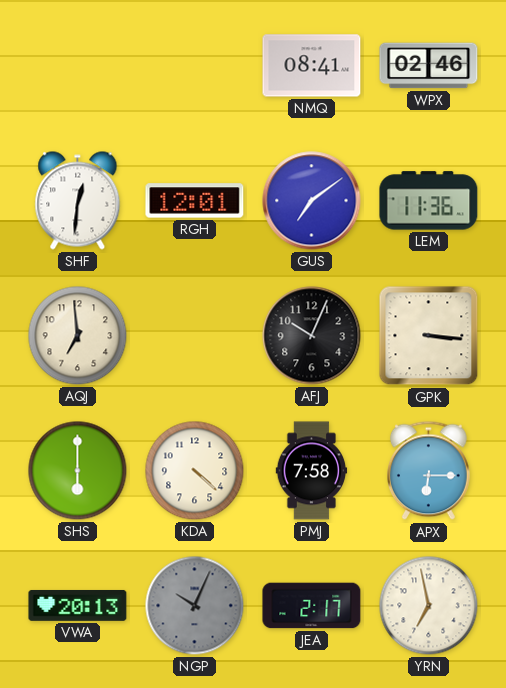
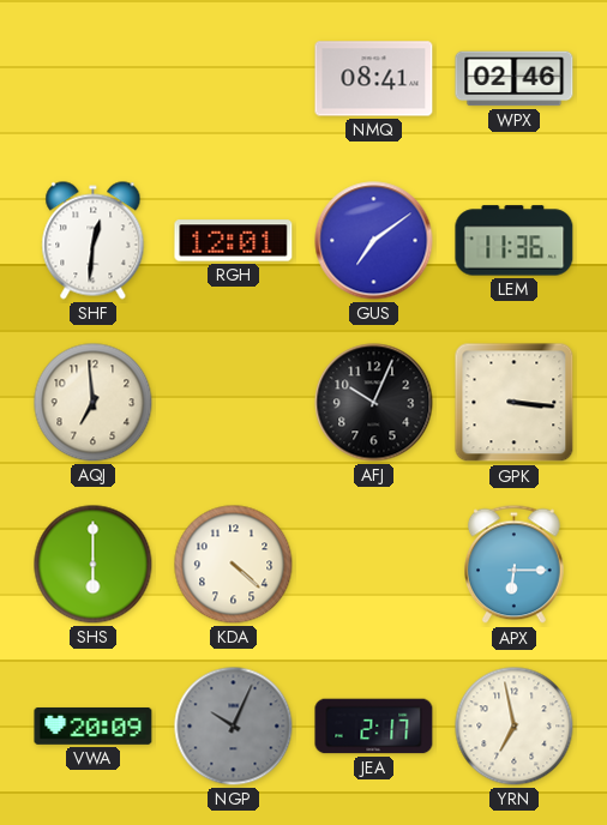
PMJ: 7:58 -> none (312, 471)
VWA: 20:13 -> 20:09 (94, 725)
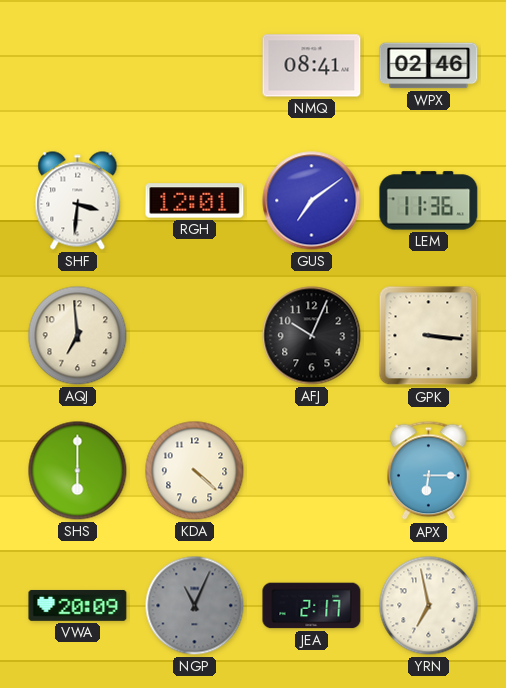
SHF: 12:31 -> 3:31 (78, 201)
NGP: 10:04 -> 11:04 (195, 606)
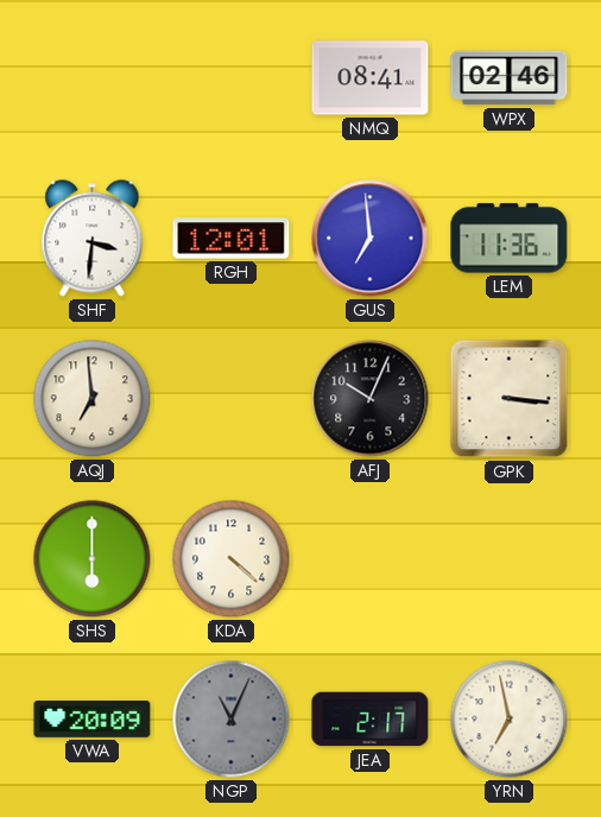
GUS: 7:09 -> 6:59 (371, 239)
APX: 6:15 -> none (429, 471)
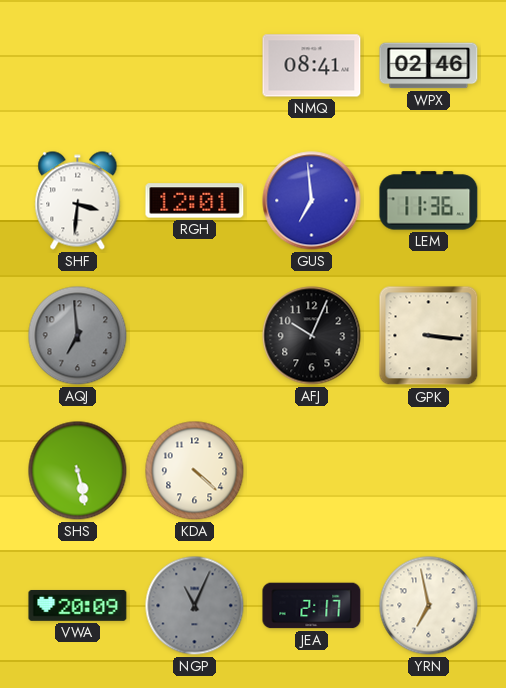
AQJ dial: cream -> grey (78, 336)
SHS: 6:00 -> 5:28 (78, 471)
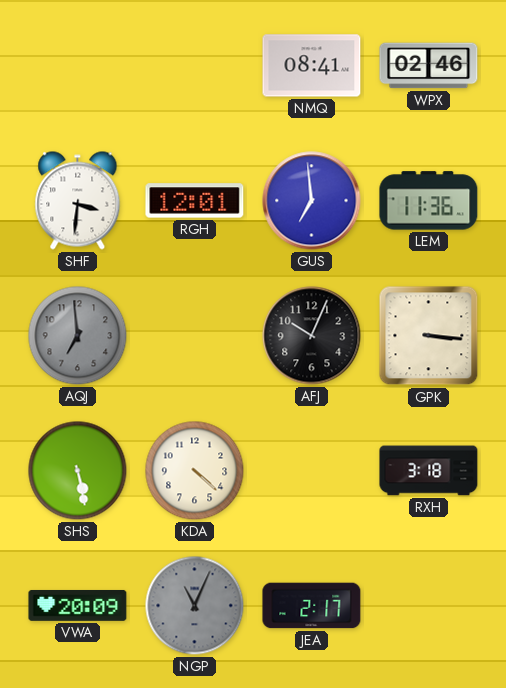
RXH: none -> 3:18 (429, 471)
YRN: 6:58 -> none (429, 606)
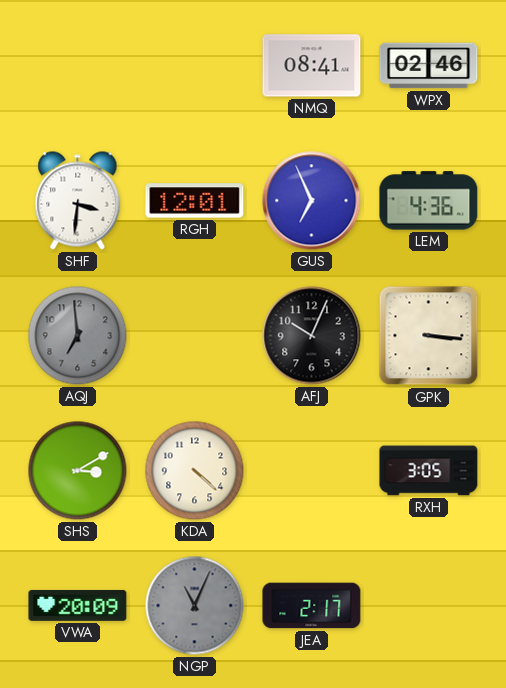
GUS: 6:59 -> 6:56 (312, 201)
LEM: 11:36 -> 4:36 (429, 201)
SHS: 5:28 -> 3:10 (78, 471)
RXH: 3:18 -> 3:05 (429, 471)
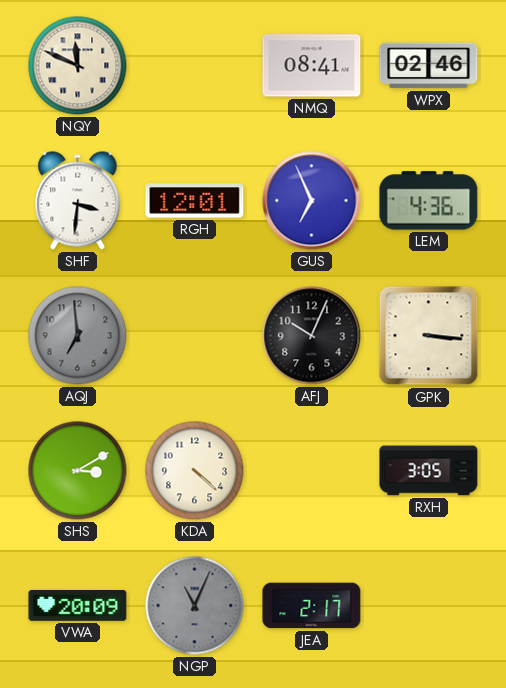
NQY: none -> 11:49 (78, 66)
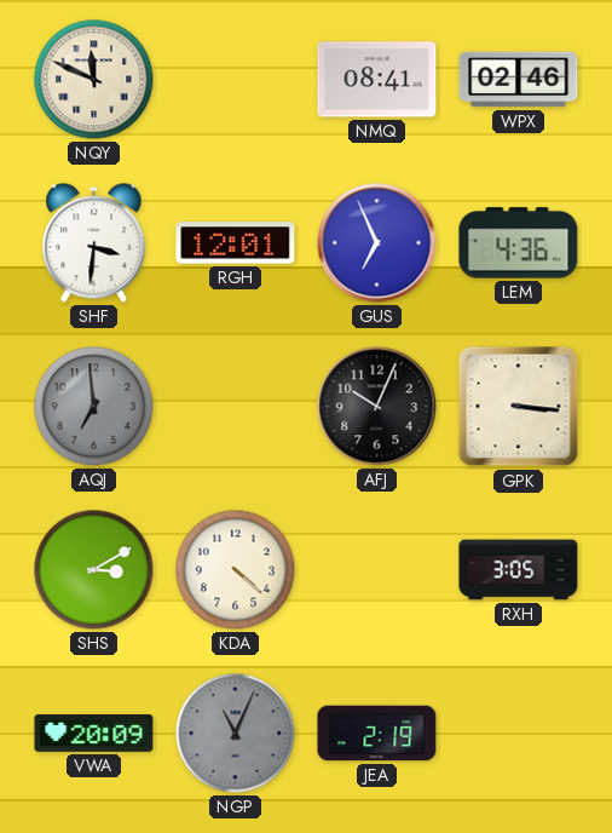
JEA: 2:17 -> 2:19 (377, 734)
